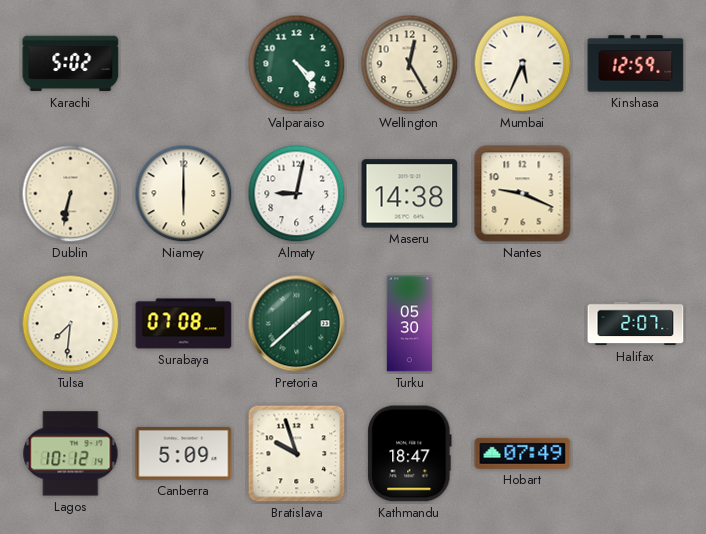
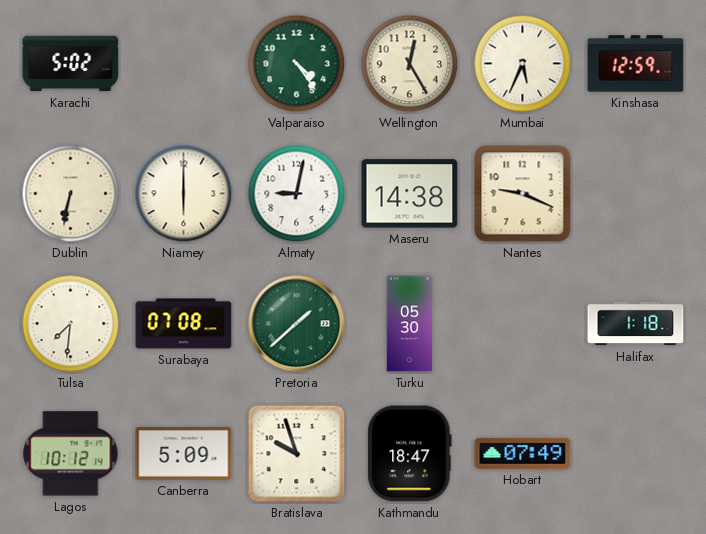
Halifax: 2:07 -> 1:18 (636, 324)
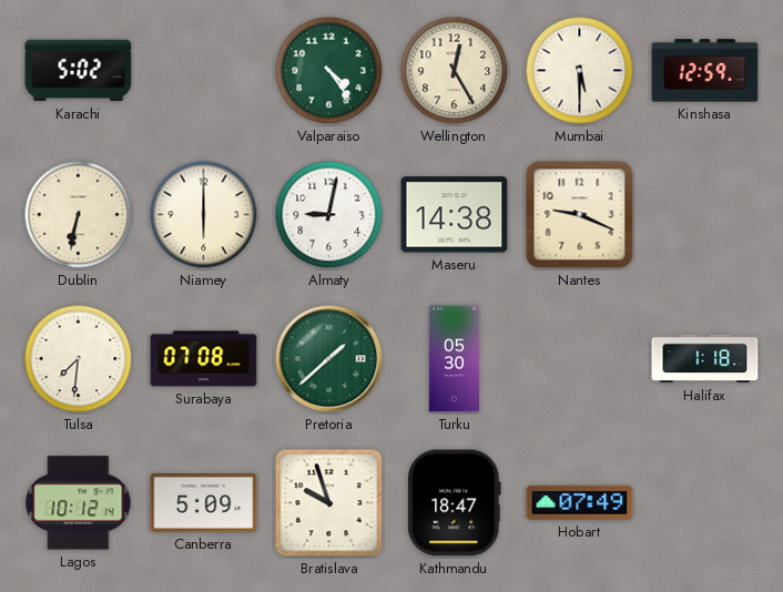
Mumbai: 5:34 -> 5:30 (580, 71)
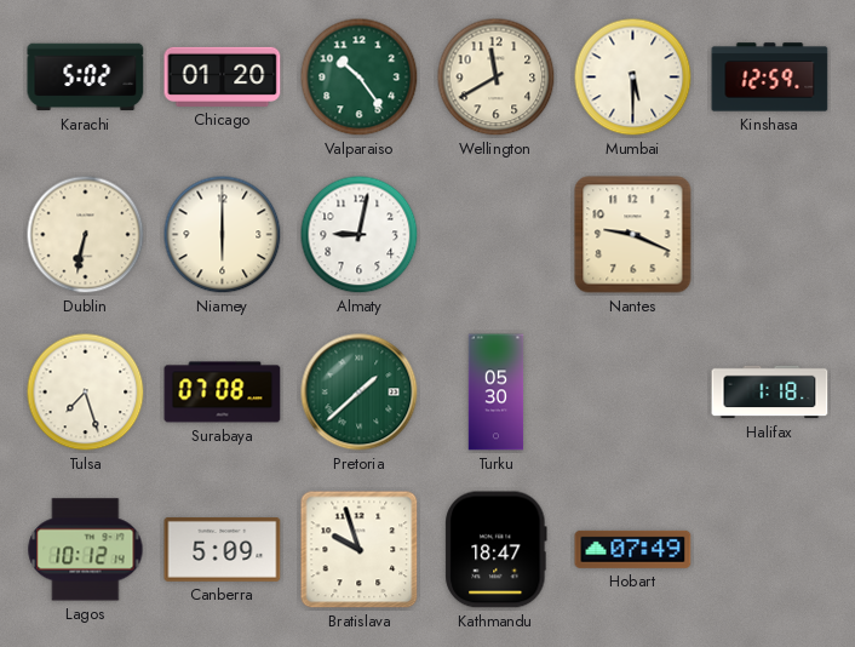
Chicago: none -> 01:20 (223, 76)
Valparaiso: 4:24 -> 10:24 (360, 78)
Wellington: 12:25 -> 11:40 (497, 78)
Maseru: 14:38 -> none (455, 215)
Tulsa: 7:31 -> 7:27 (86, 393)
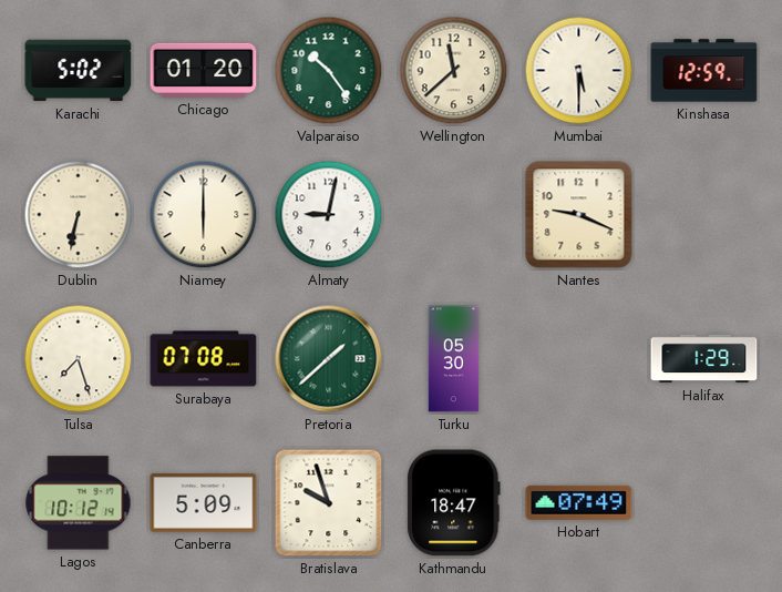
Wellington: 11:40 -> 11:38 (454, 71)
Halifax: 1:18 -> 1:29 (704, 359)
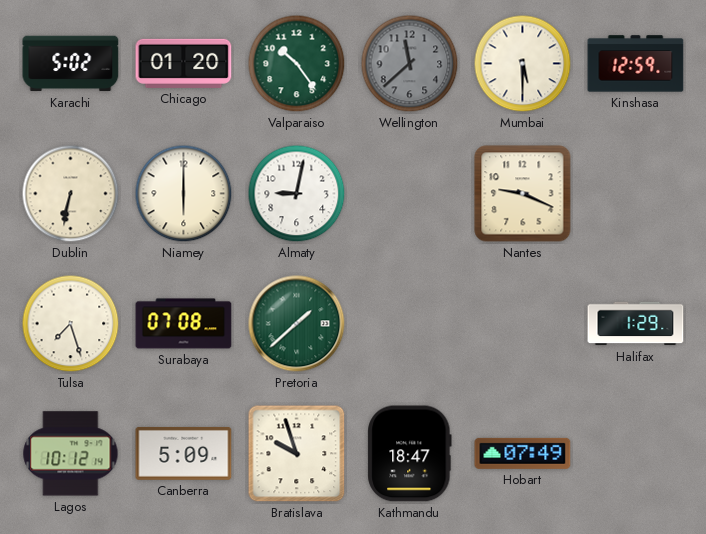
Wellington dial: cream -> grey (410, 64)
Turku: 05:30 -> none (454, 359)
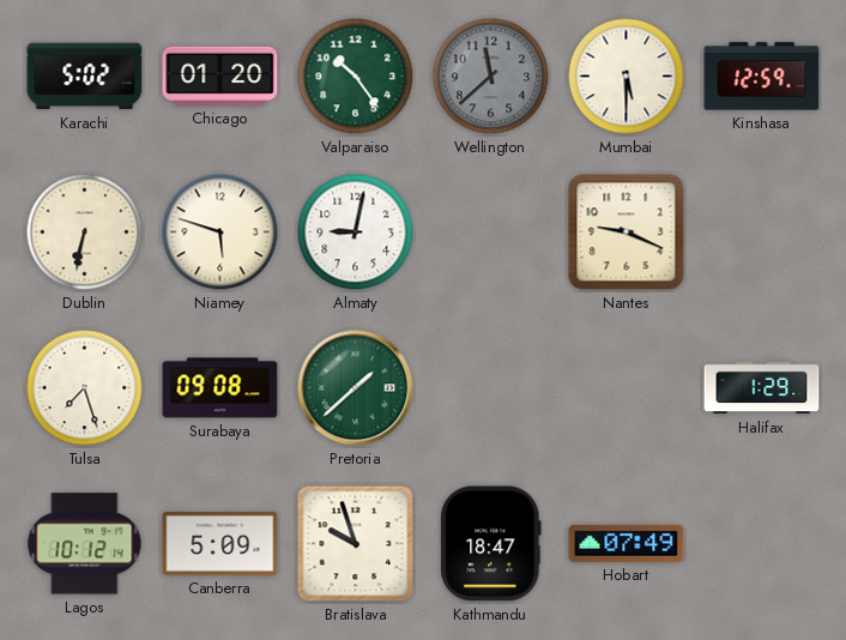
Niamey: 6:00 -> 5:48 (220, 233)
Surabaya: 07:08 -> 09:08 (220, 388)
